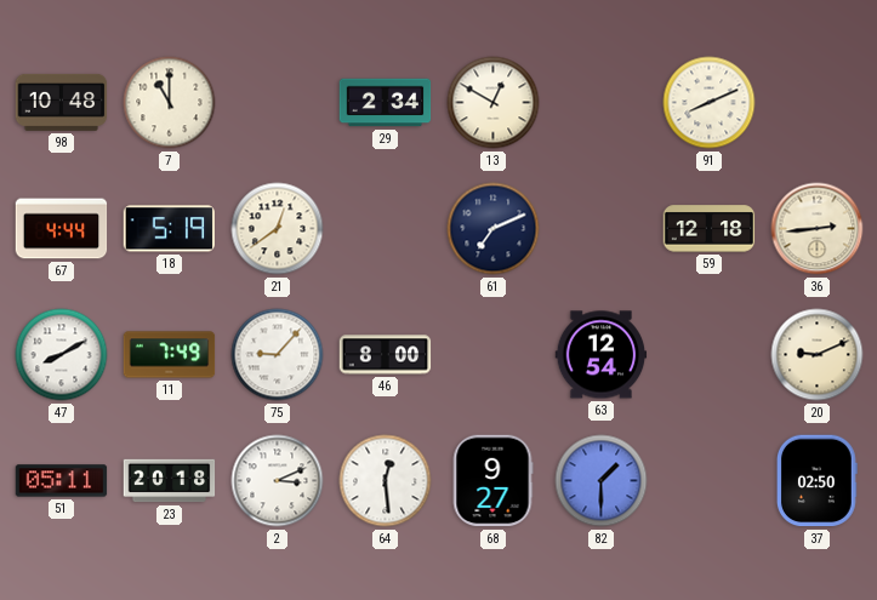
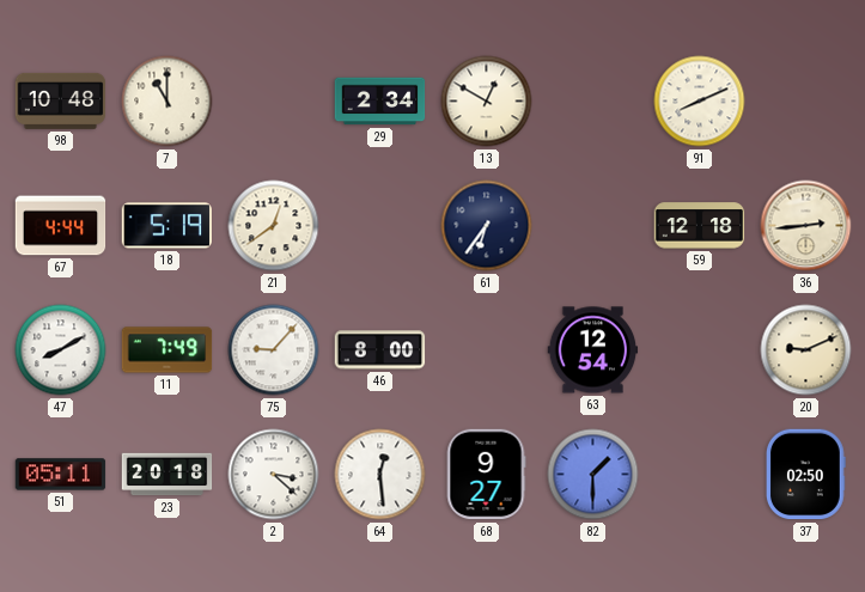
61: 7:11 -> 6:36 (487, 226)
2: 3:11 -> 3:22 (274, 475)
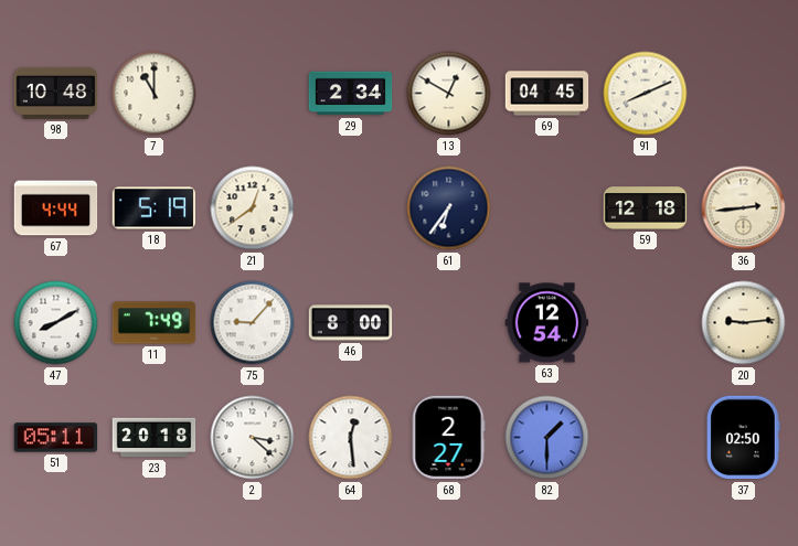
69: none -> 04:45 (547, 94)
20: 9:11 -> 9:14 (744, 323)
68: 9:27 -> 2:27 (448, 438)
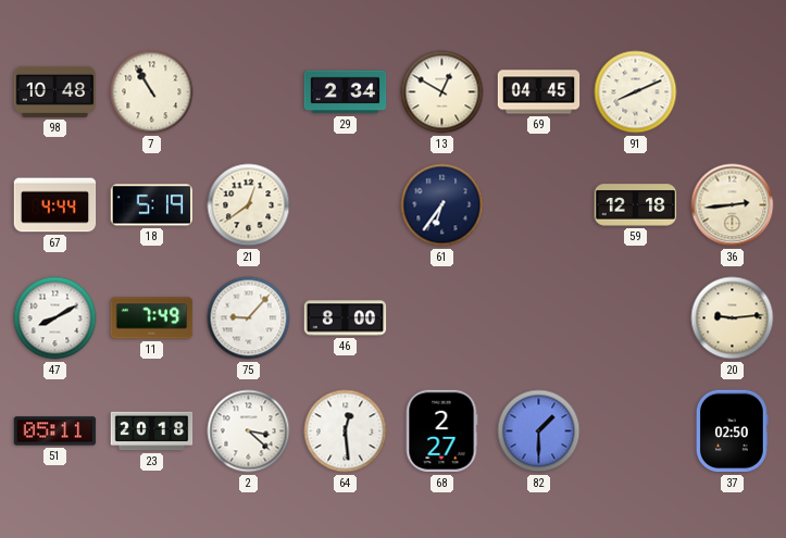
7: 11:00 -> 10:55 (152, 92)
63: 12:54 -> none (547, 323)
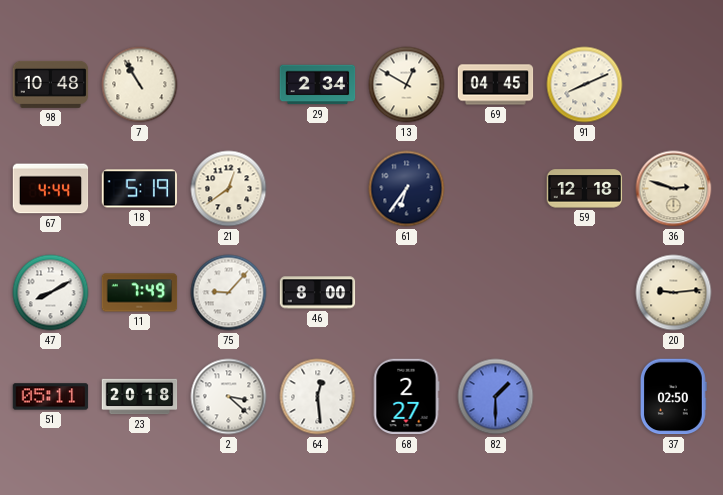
36: 2:44 -> 2:48 (674, 189)
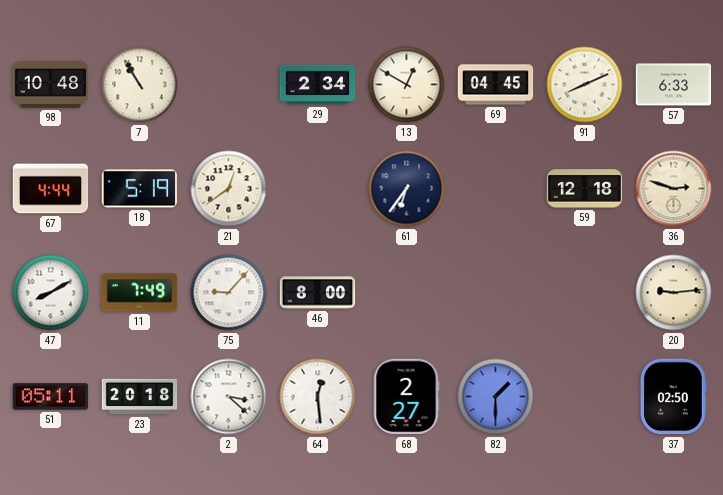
57: none -> 6:33 (674, 85)
